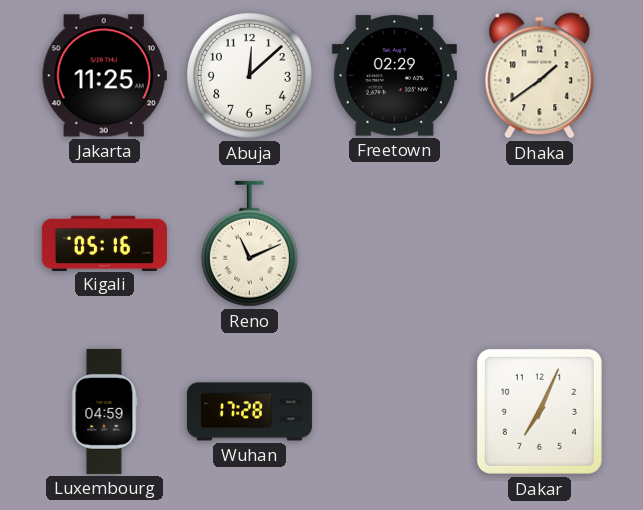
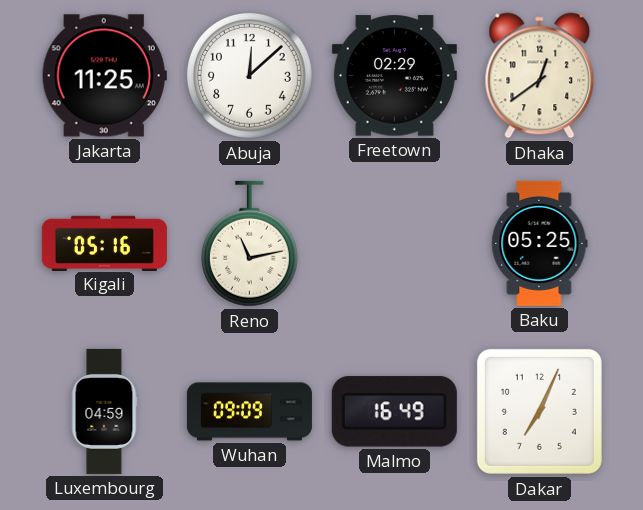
Dhaka: 1:39 -> 12:39 (540, 76)
Reno: 11:11 -> 11:13 (249, 244)
Baku: none -> 05:25 (540, 243)
Wuhan: 17:28 -> 09:09 (249, 412)
Malmo: none -> 16:49 (394, 412)
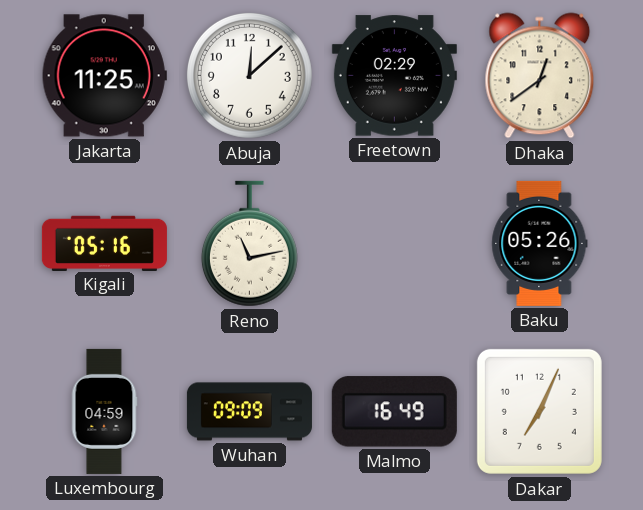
Baku: 05:25 -> 05:26 (540, 243)
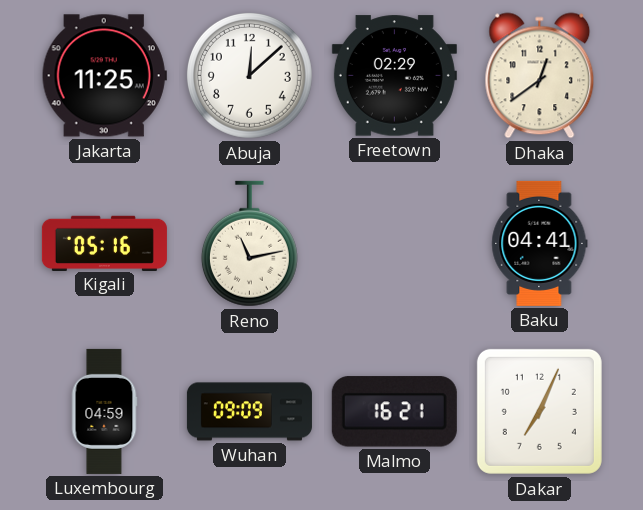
Baku: 05:26 -> 04:41 (540, 243)
Malmo: 16:49 -> 16:21 (394, 412)
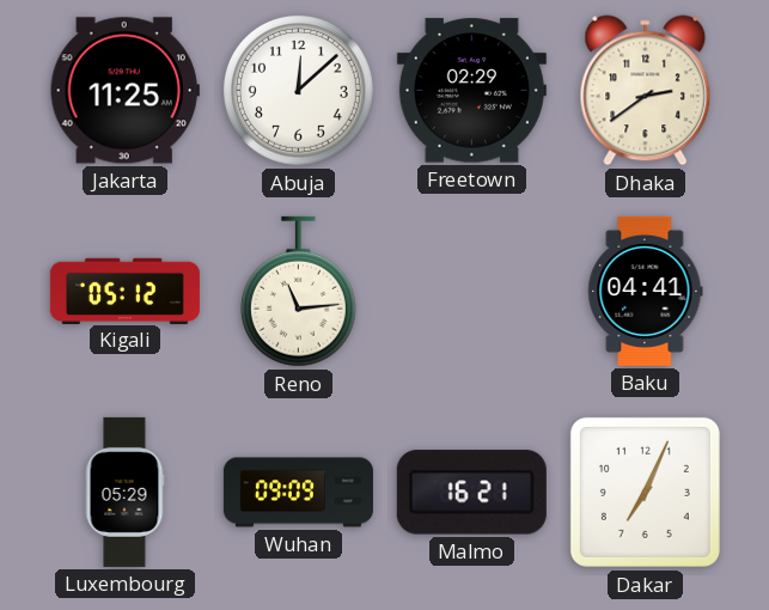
Dhaka: 12:39 -> 2:39 (646, 91)
Kigali: 05:16 -> 05:12 (124, 291)
Reno: 11:13 -> 11:14 (298, 292)
Luxembourg: 04:59 -> 05:29 (124, 492)
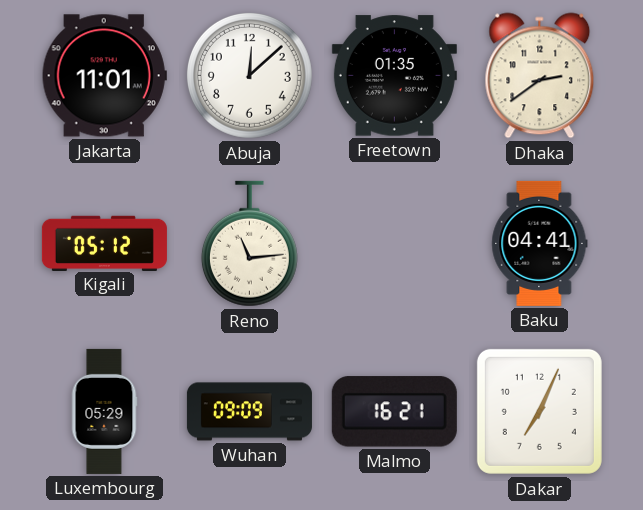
Jakarta: 11:25 -> 11:01 (104, 76)
Freetown: 02:29 -> 01:35 (394, 76)
